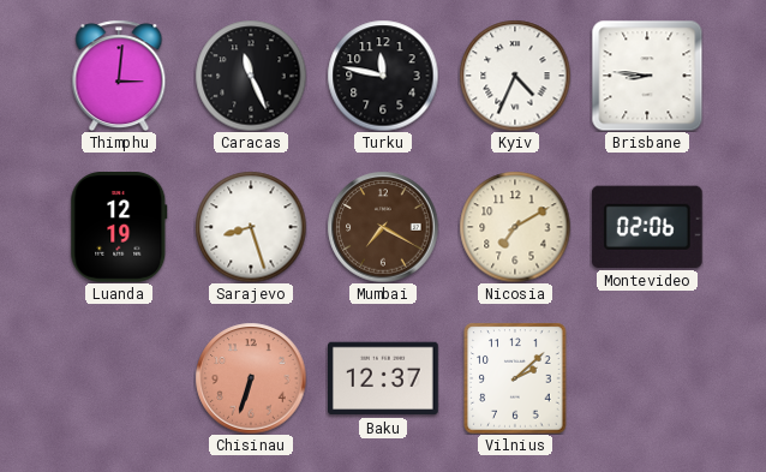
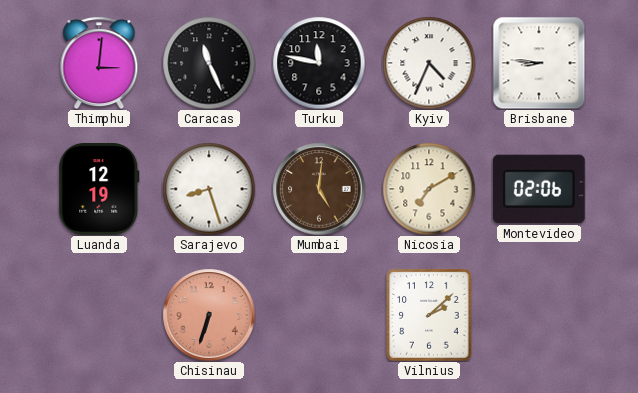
Mumbai: 7:20 -> 5:01 (319, 189)
Baku: 12:37 -> none (384, 378)
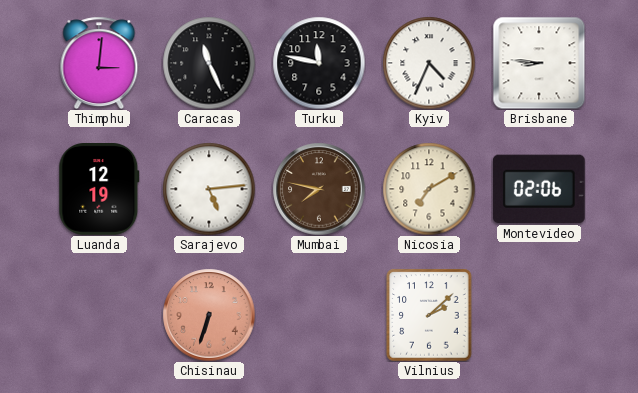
Sarajevo: 8:27 -> 5:14 (209, 189)
Mumbai: 5:01 -> 7:47 (319, 189)
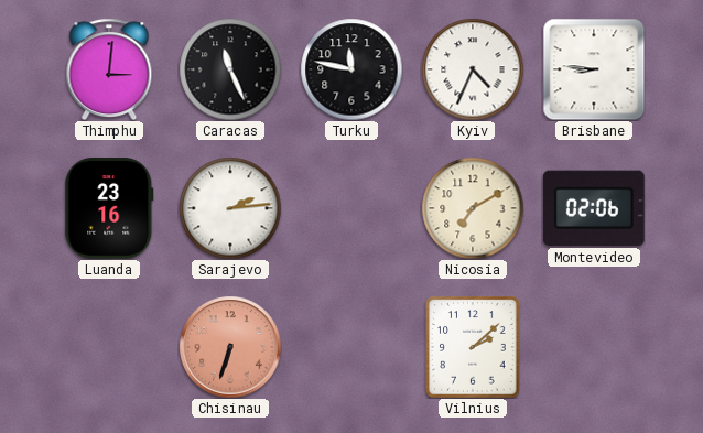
Luanda: 12:19 -> 23:16 (109, 209)
Sarajevo: 5:14 -> 2:14 (230, 208)
Mumbai: 7:47 -> none (319, 189)
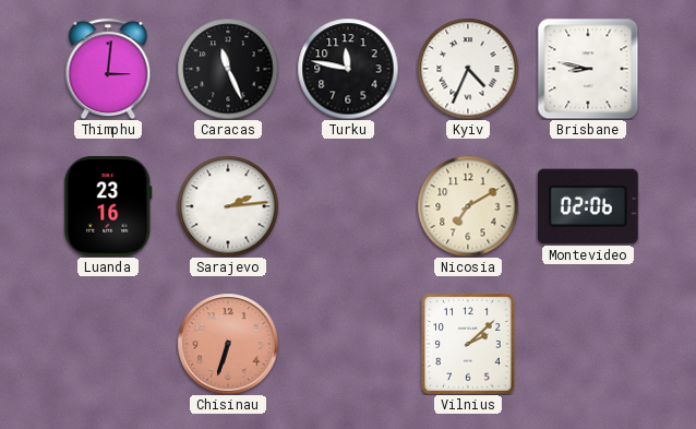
Brisbane: 8:46 -> 8:47 (588, 69)
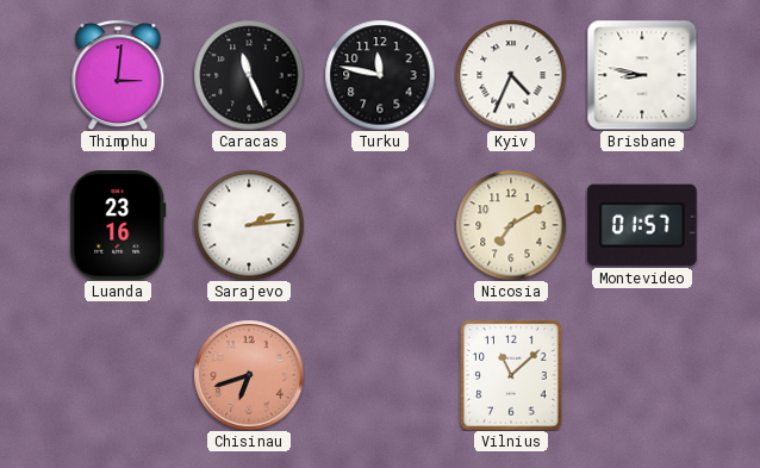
Montevideo: 02:06 -> 01:57 (642, 225)
Chisinau: 6:33 -> 6:42 (249, 375)
Vilnius: 2:08 -> 11:08 (511, 375)
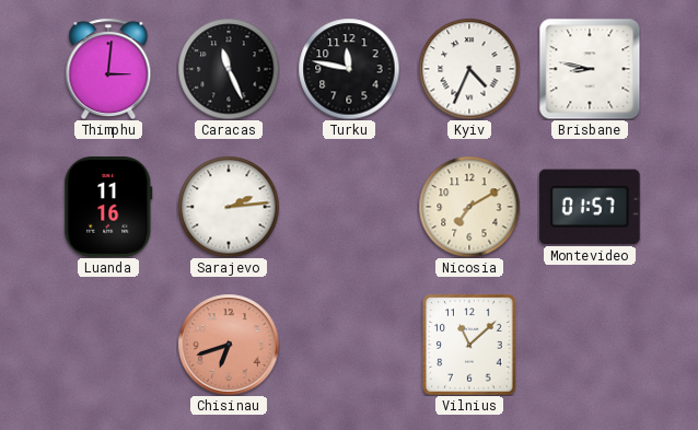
Luanda: 23:16 -> 11:16 (108, 208)
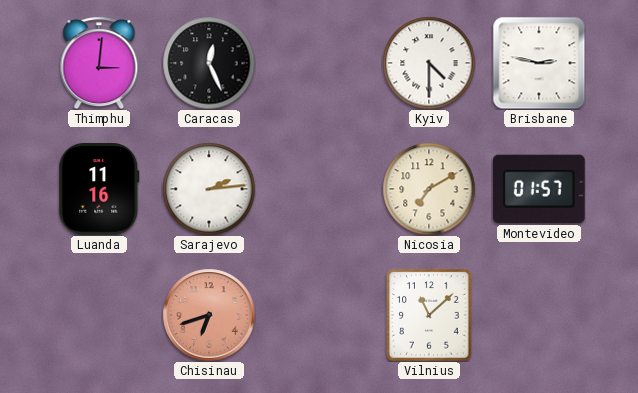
Caracas: 11:26 -> 12:26 (209, 63)
Turku: 11:47 -> none (349, 69)
Kyiv: 4:34 -> 4:30 (429, 63)
Brisbane: 8:47 -> 2:47 (539, 63)
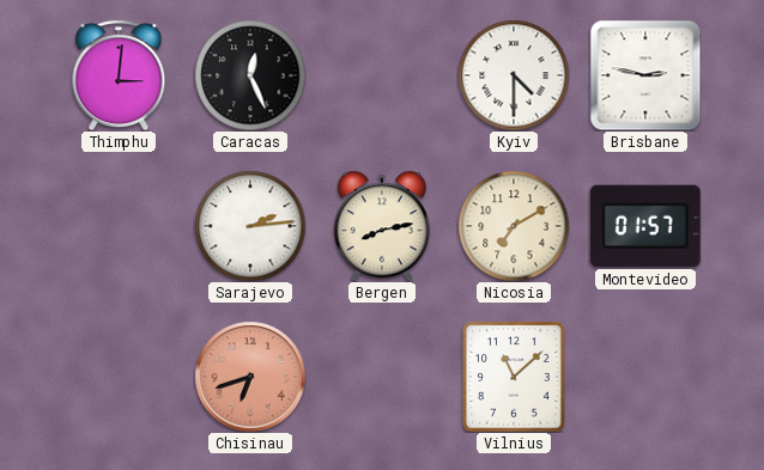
Luanda: 11:16 -> none (99, 190)
Bergen: none -> 8:13 (382, 226)
